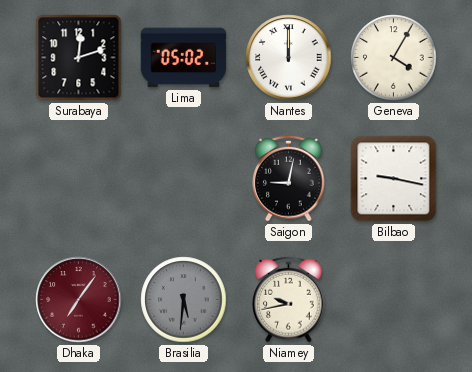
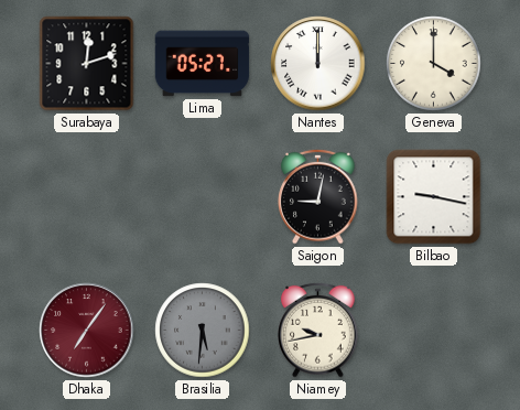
Lima: 05:02 -> 05:27 (203, 64)
Geneva: 4:05 -> 4:00 (434, 64)
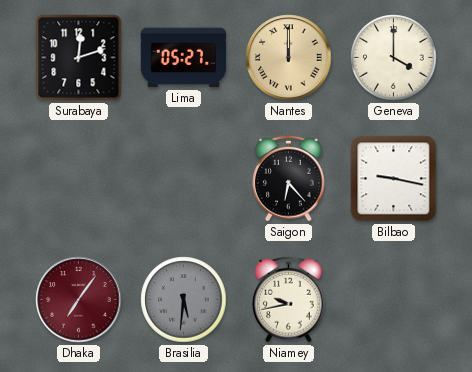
Nantes dial: white -> champagne (289, 58)
Saigon: 9:02 -> 6:23 (289, 178)
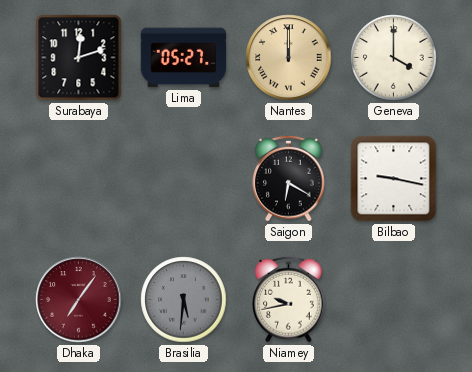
Saigon: 6:23 -> 6:20 (289, 178)
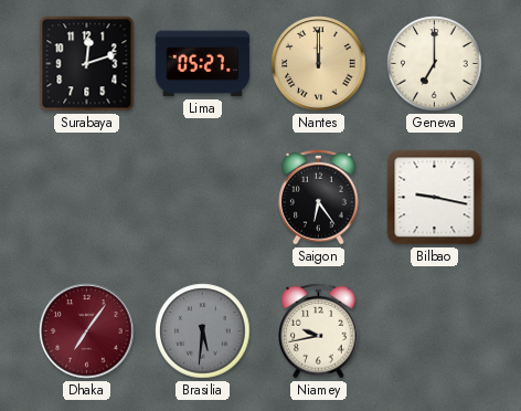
Geneva: 4:00 -> 7:00 (435, 64)
Saigon: 6:20 -> 6:24 (319, 197)
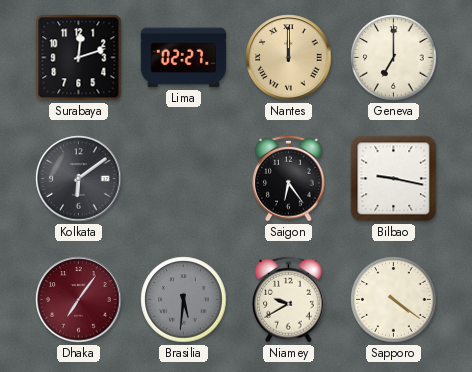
Lima: 05:27 -> 02:27 (184, 58)
Kolkata: none -> 6:09 (79, 179)
Niamey: 9:43 -> 9:40 (289, 299)
Sapporo: none -> 4:21 (394, 300)
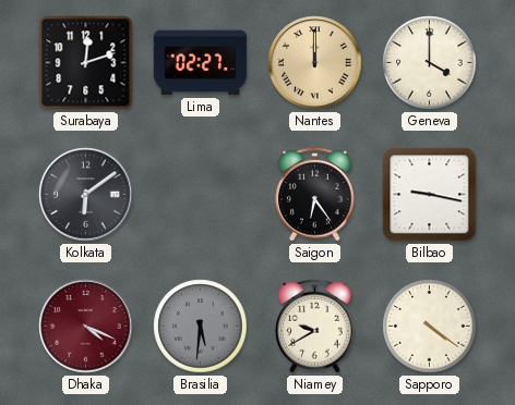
Geneva: 7:00 -> 4:00 (430, 63)
Dhaka: 7:06 -> 4:19 (86, 327)
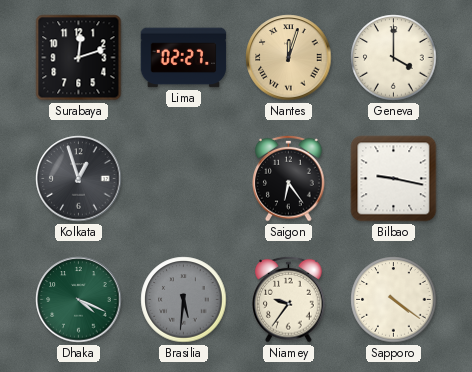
Nantes: 12:00 -> 12:03 (289, 58)
Kolkata: 6:09 -> 12:57 (79, 179)
Dhaka dial: burgundy -> green (79, 300)
Niamey: 9:40 -> 9:36 (289, 299)
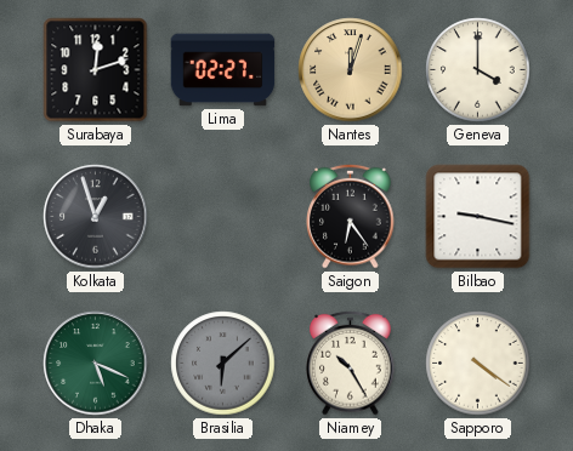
Dhaka: 4:19 -> 5:19 (96, 364)
Brasilia: 5:31 -> 6:08 (223, 364)
Niamey: 9:36 -> 10:25 (351, 362)
